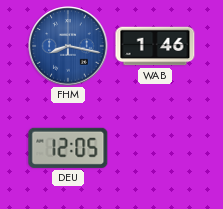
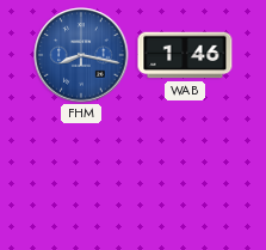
DEU: 12:05 -> none (68, 148)
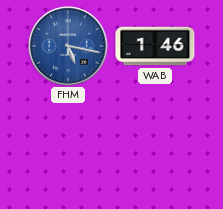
FHM: 8:17 -> 5:17 (68, 46)
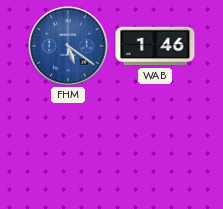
FHM: 5:17 -> 5:21 (68, 46)
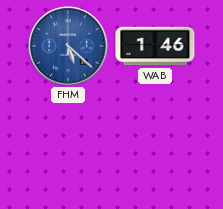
FHM: 5:21 -> 5:22 (68, 46)
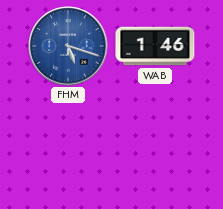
FHM: 5:22 -> 5:18 (68, 46)
